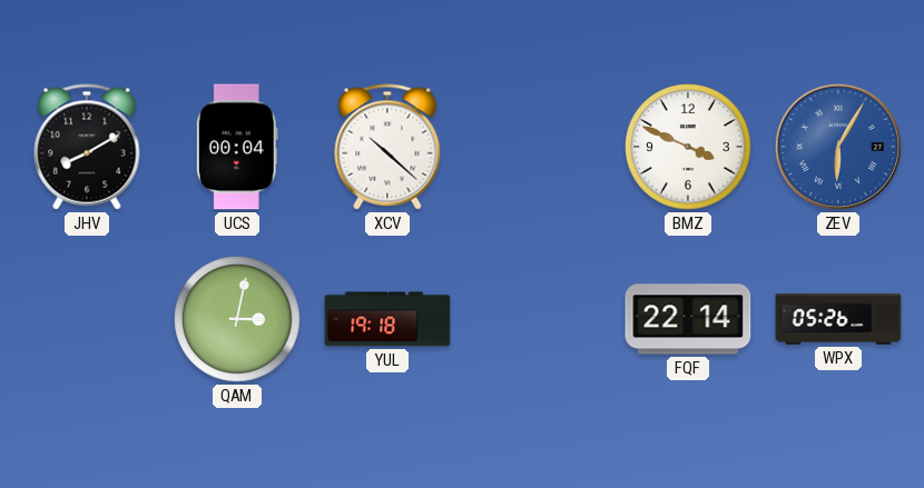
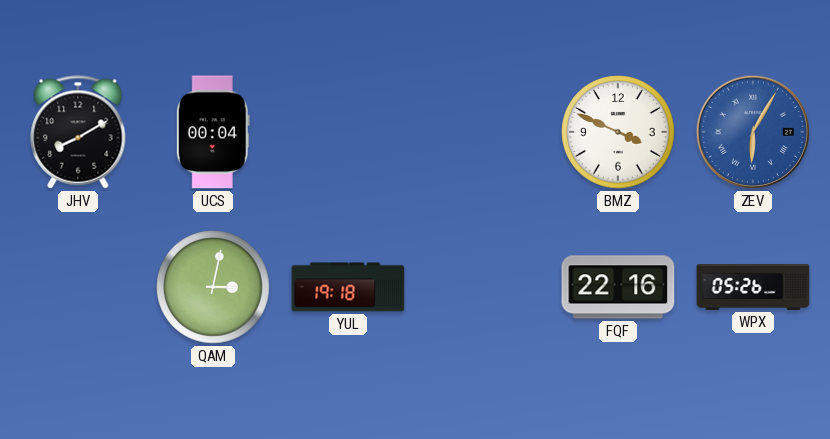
XCV: 10:22 -> none (387, 147)
FQF: 22:14 -> 22:16 (618, 287)
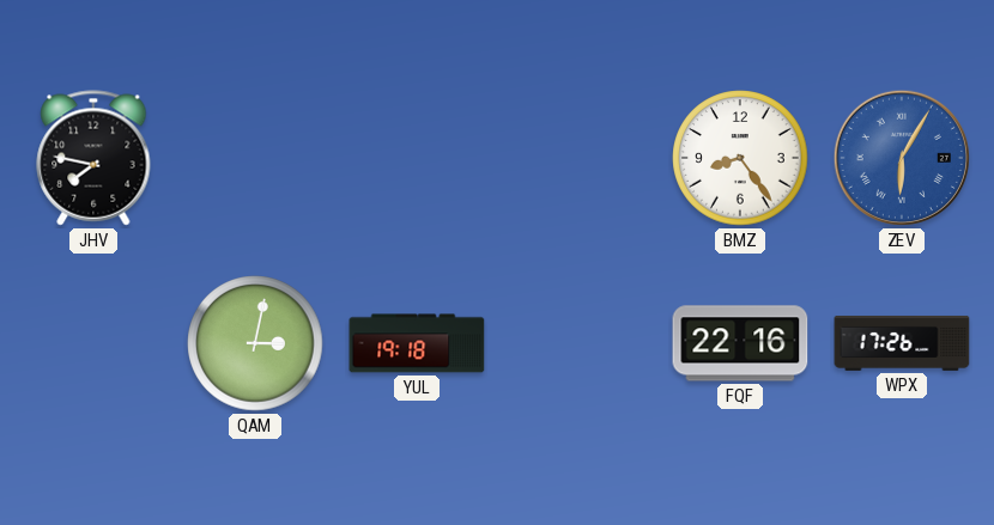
JHV: 8:10 -> 7:47 (93, 158)
UCS: 00:04 -> none (213, 132)
BMZ: 3:49 -> 8:24 (740, 158)
WPX: 05:26 -> 17:26 (902, 343)
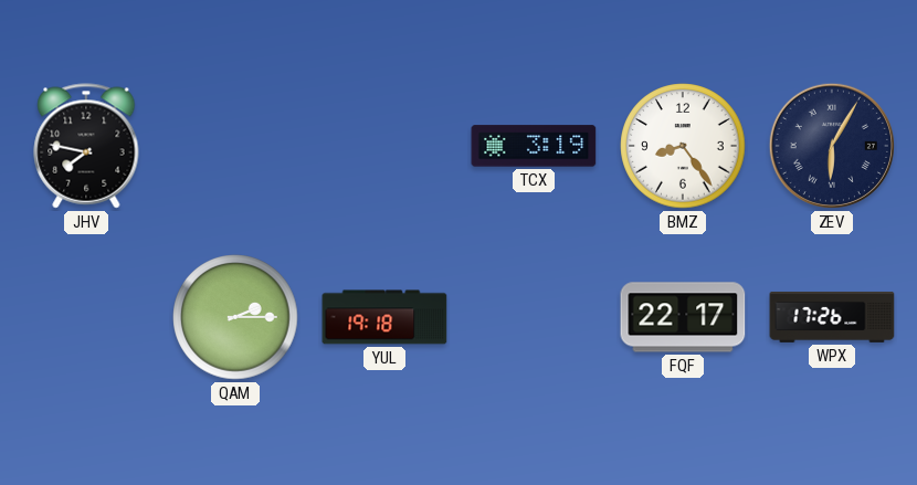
TCX: none -> 3:19 (534, 146)
ZEV dial: blue -> navy (832, 146)
QAM: 3:02 -> 2:15 (235, 317)
FQF: 22:16 -> 22:17 (683, 317)
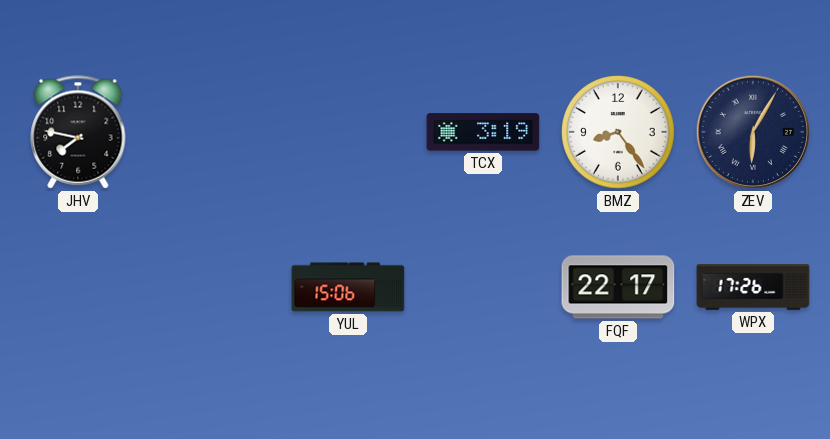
QAM: 2:15 -> none (235, 317)
YUL: 19:18 -> 15:06 (348, 287)
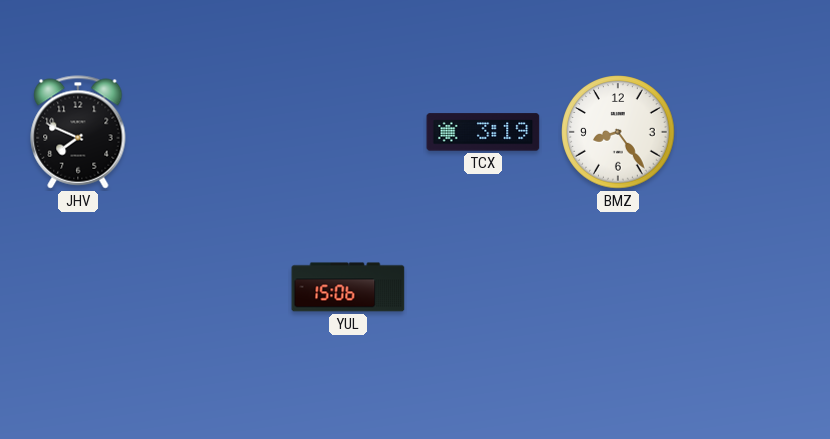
JHV: 7:47 -> 7:49 (78, 132)
ZEV: 6:05 -> none (753, 132)
FQF: 22:17 -> none (618, 287)
WPX: 17:26 -> none (753, 287)
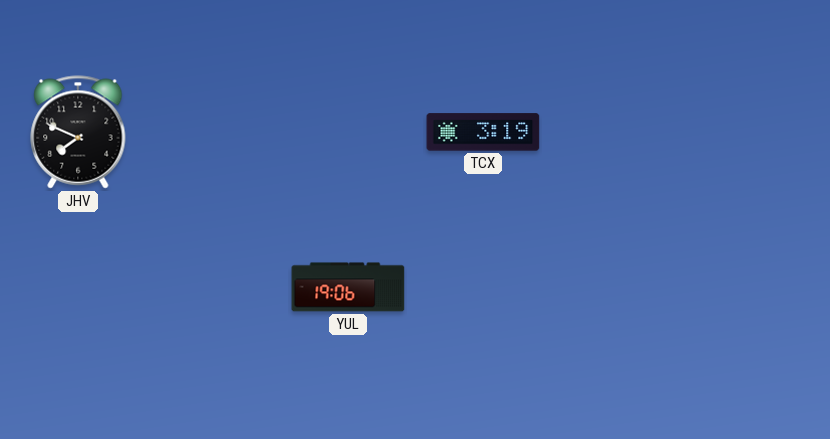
BMZ: 8:24 -> none (618, 132)
YUL: 15:06 -> 19:06 (348, 287)
